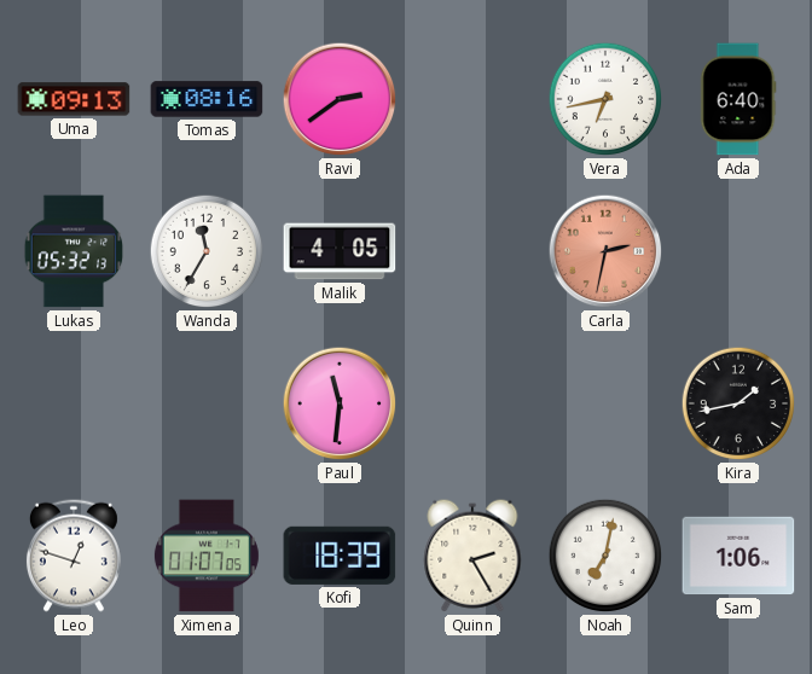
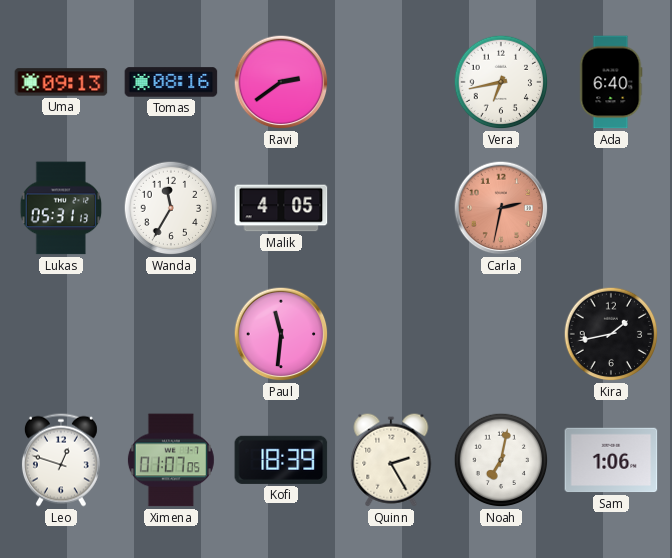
Lukas: 05:32 -> 05:31 (61, 208)
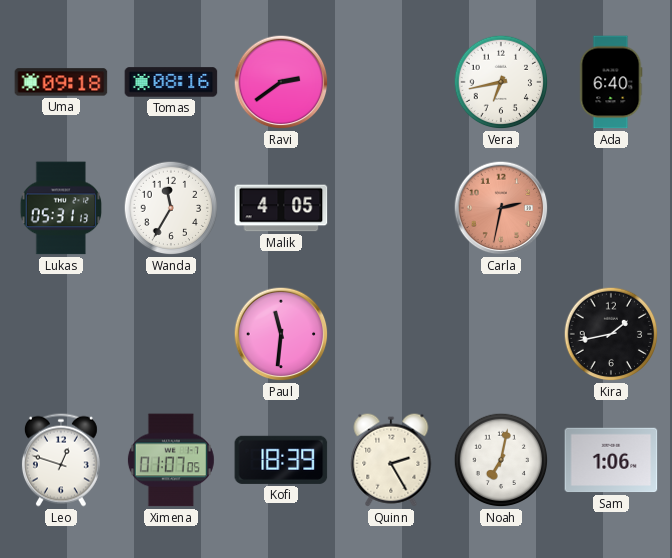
Uma: 09:13 -> 09:18 (61, 82)
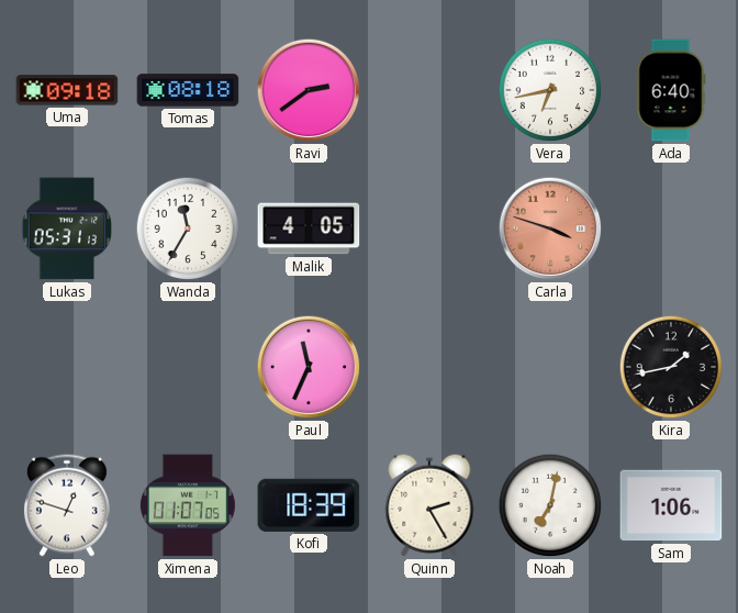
Tomas: 08:16 -> 08:18 (188, 90)
Carla: 2:32 -> 3:48 (550, 229)
Paul: 11:31 -> 11:34 (309, 367)
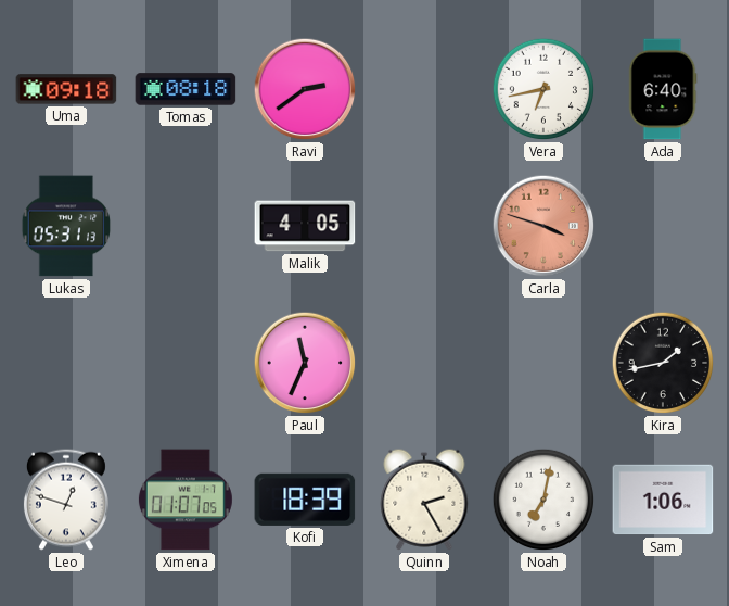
Wanda: 11:35 -> none (188, 229)
